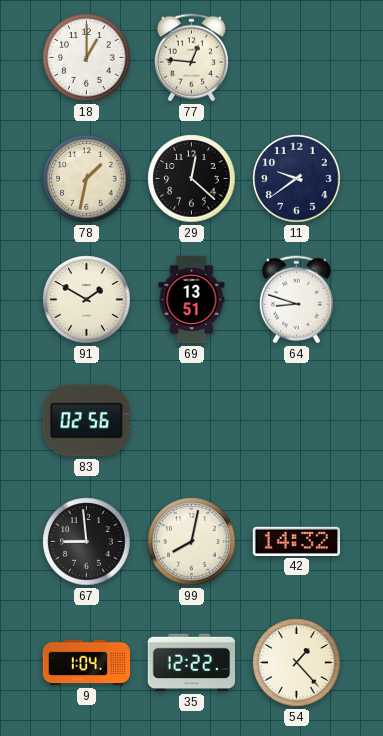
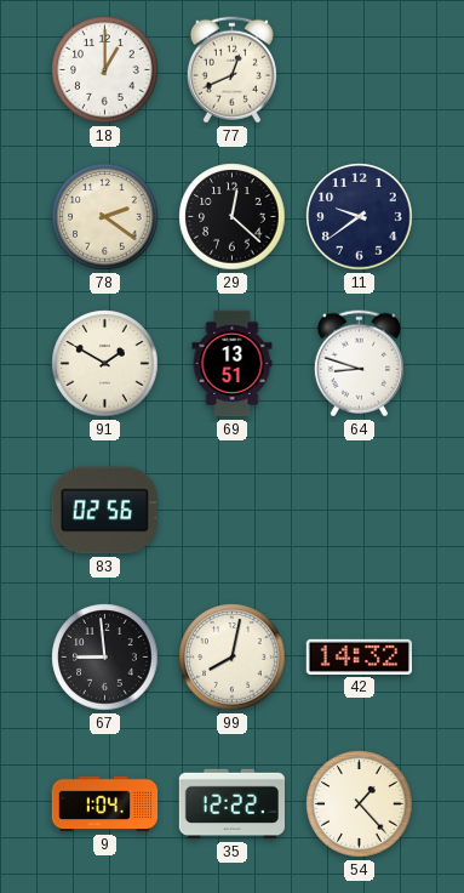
77: 12:46 -> 12:41 (231, 70)
78: 1:32 -> 2:21 (105, 217)
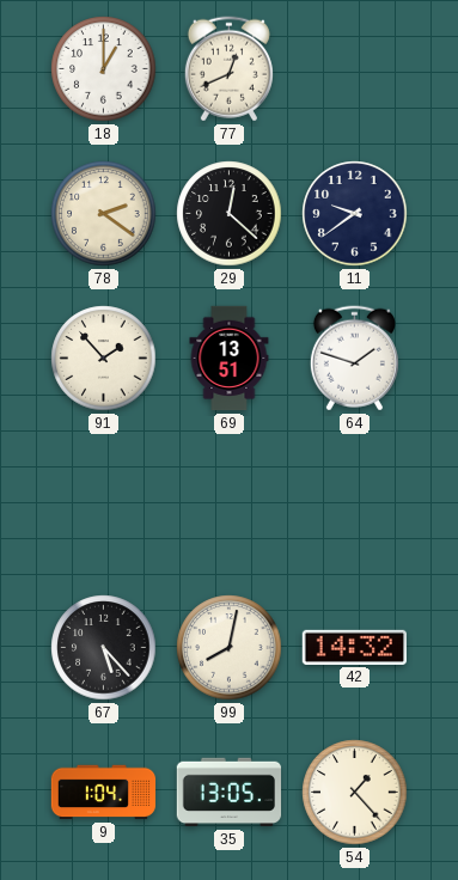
91: 1:50 -> 1:53 (104, 359)
64: 8:48 -> 1:48 (354, 359)
83: 02:56 -> none (104, 511)
67: 8:59 -> 5:23 (104, 648)
35: 12:22 -> 13:05 (230, 793)
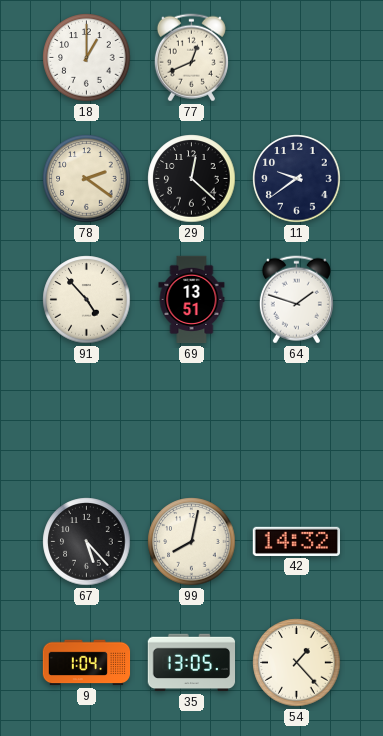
91: 1:53 -> 4:53 (87, 300)
